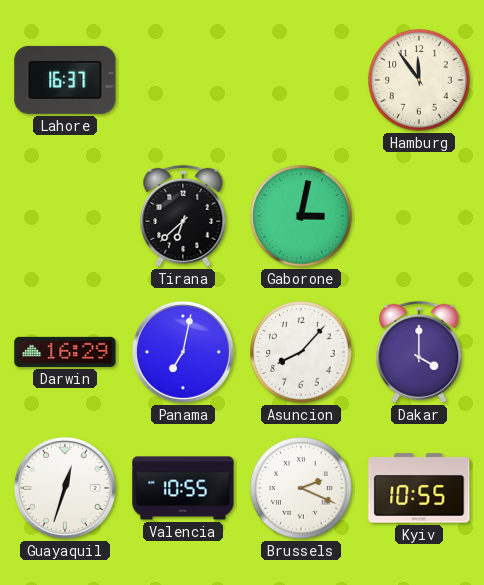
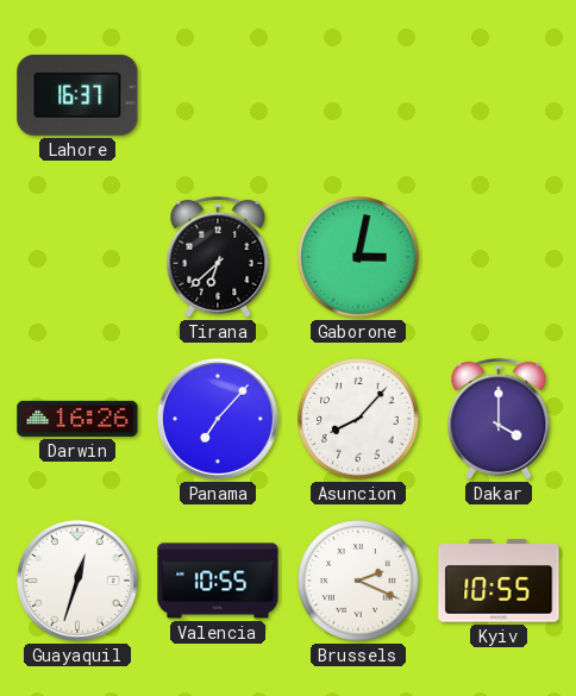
Hamburg: 11:54 -> none (419, 80)
Darwin: 16:29 -> 16:26 (77, 419)
Panama: 7:02 -> 7:07 (218, 419)
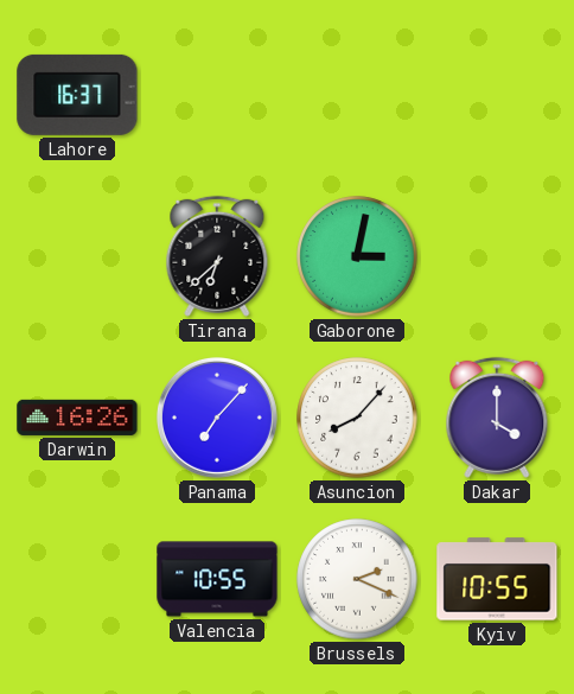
Guayaquil: 12:33 -> none (77, 581)
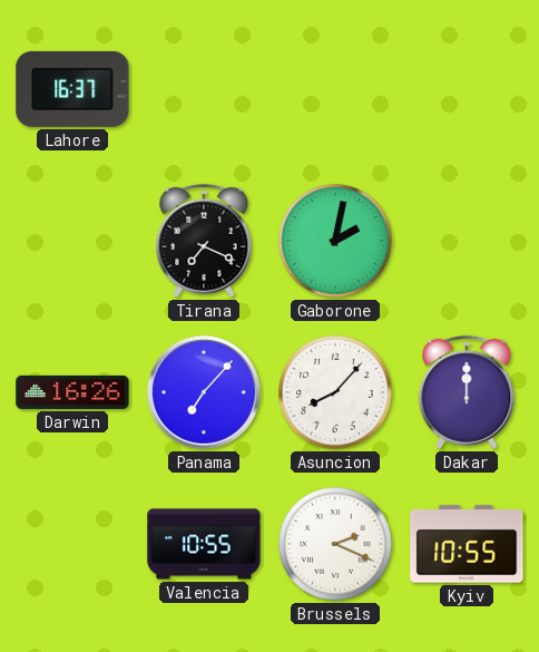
Tirana: 6:38 -> 7:19 (204, 241)
Gaborone: 3:02 -> 2:02 (335, 241)
Dakar: 4:00 -> 12:00 (467, 392)
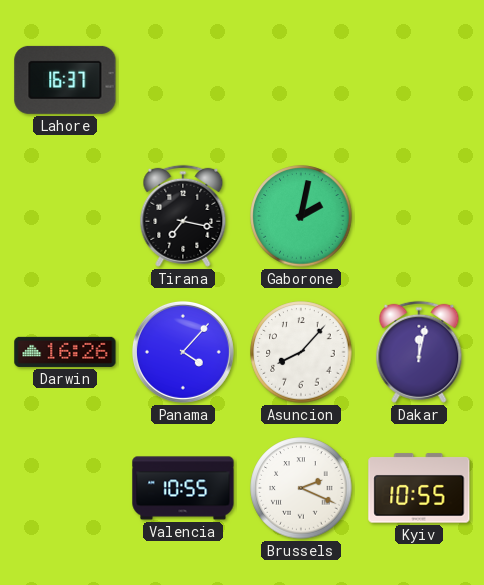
Tirana: 7:19 -> 7:17 (183, 216)
Panama: 7:07 -> 4:07 (183, 352)
Dakar: 12:00 -> 12:02 (419, 352)
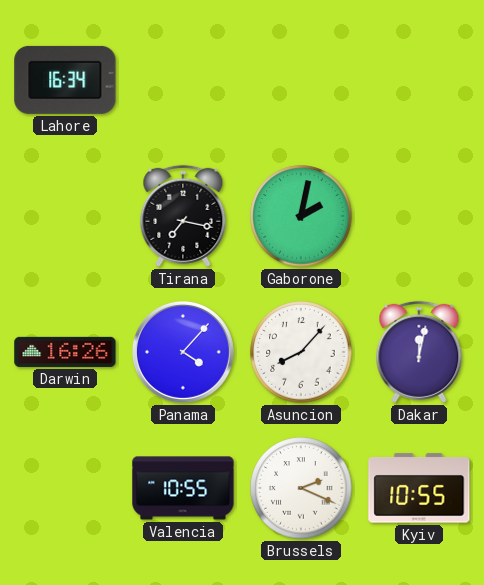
Lahore: 16:37 -> 16:34 (65, 80)
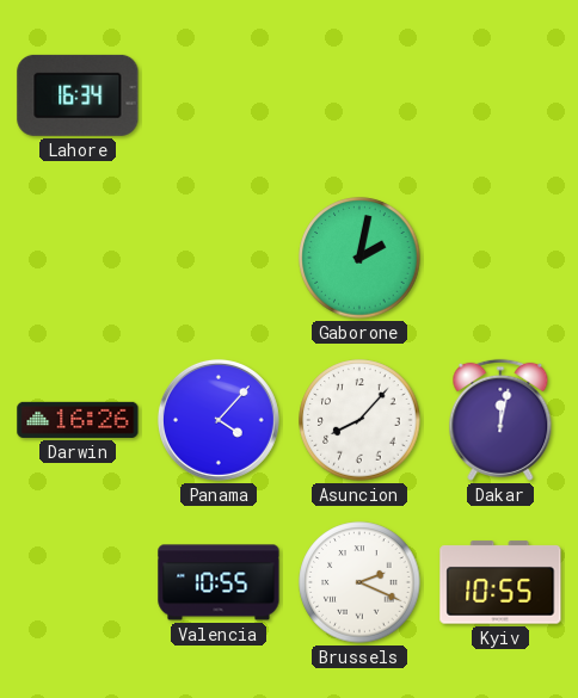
Tirana: 7:17 -> none (183, 216)
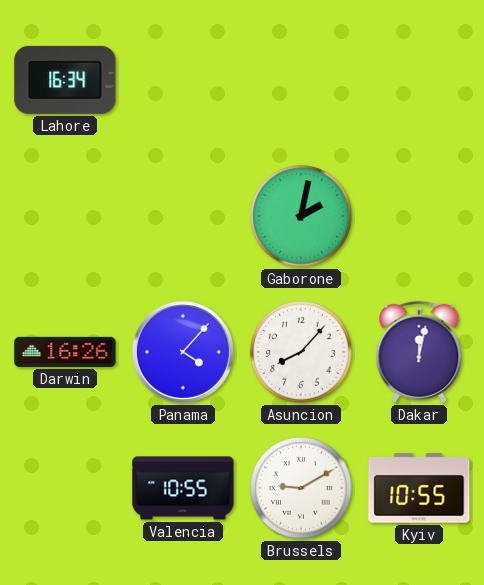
Brussels: 2:19 -> 9:10 (301, 488)
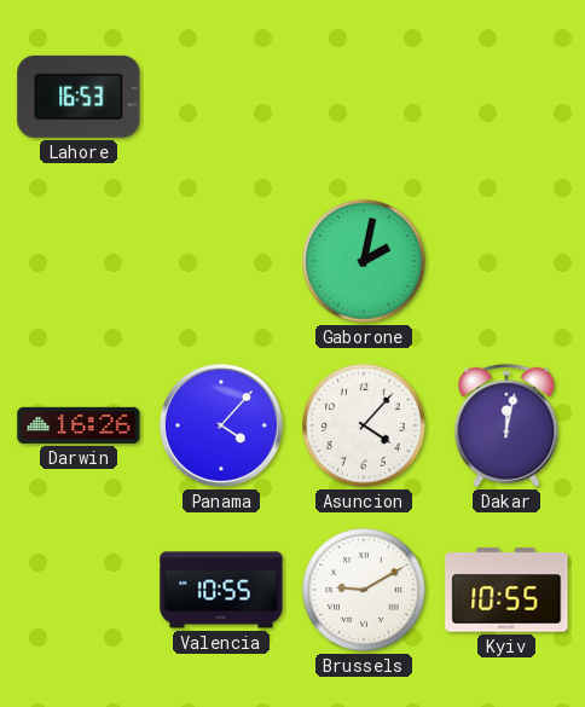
Lahore: 16:34 -> 16:53 (79, 97)
Asuncion: 8:07 -> 4:07 (364, 425)
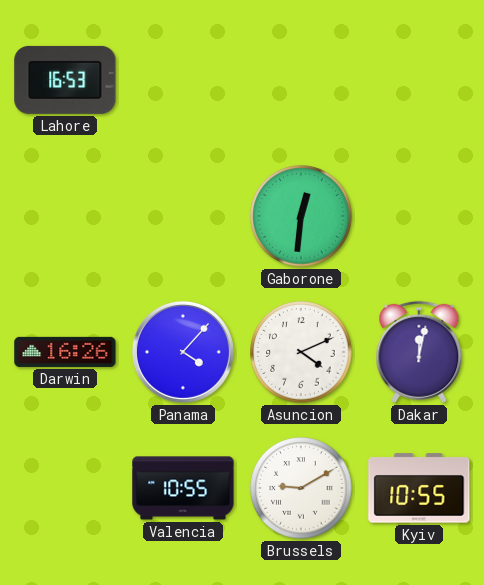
Gaborone: 2:02 -> 12:31 (301, 216)
Asuncion: 4:07 -> 4:11 (301, 352)
